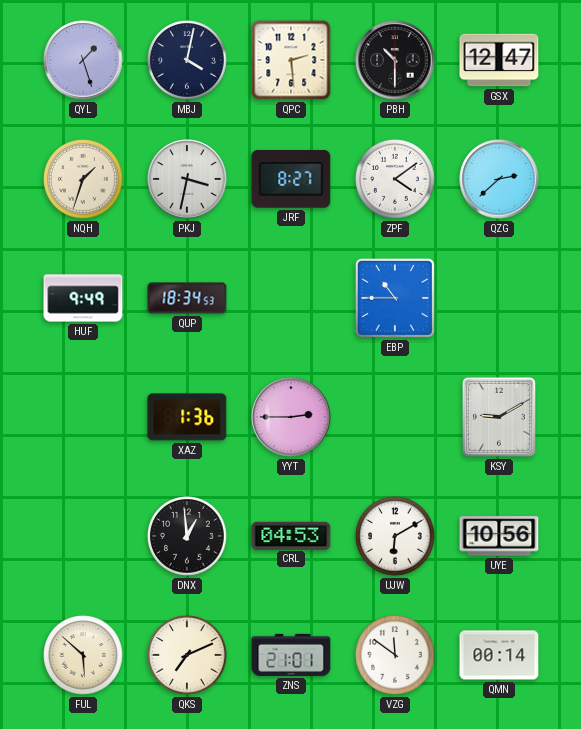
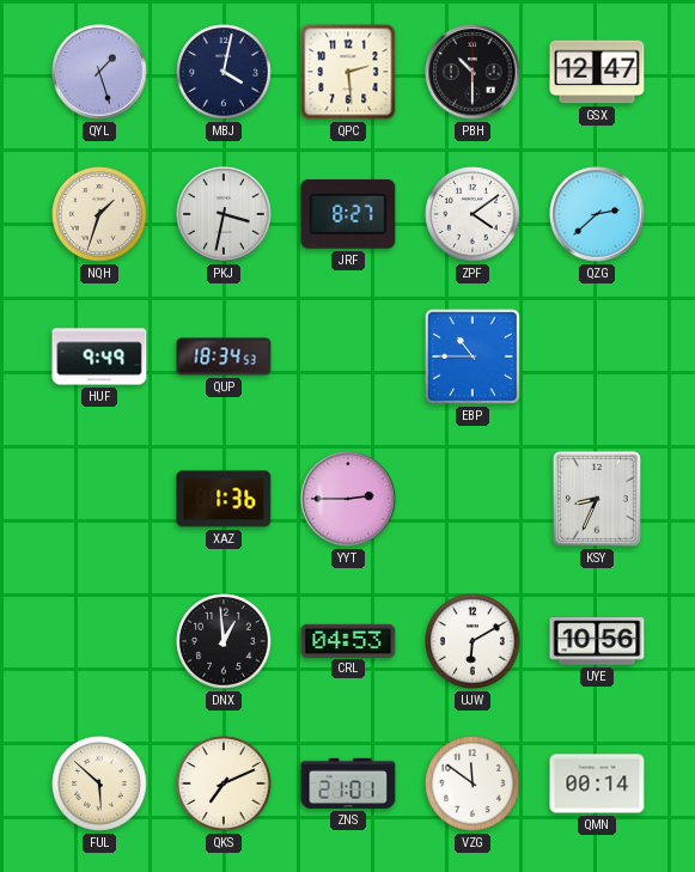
KSY: 9:10 -> 8:34 (597, 499)
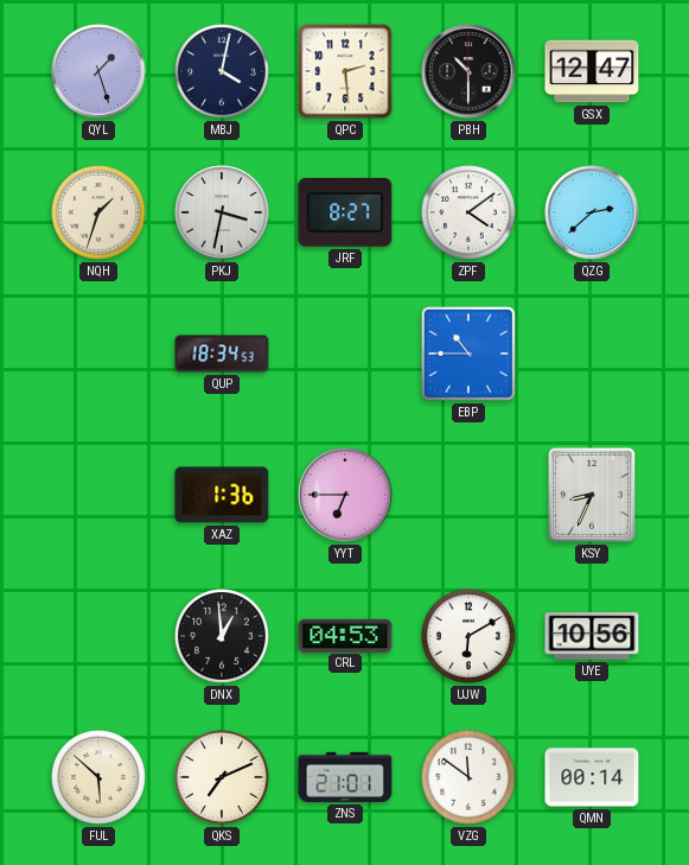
HUF: 9:49 -> none (99, 356)
YYT: 2:45 -> 6:45 (345, 495)
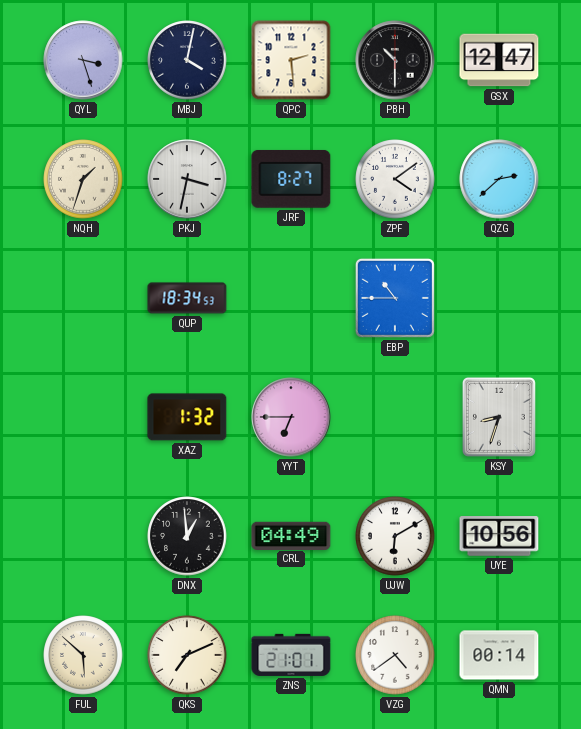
QYL: 1:27 -> 3:27 (83, 60)
XAZ: 1:36 -> 1:32 (187, 417)
KSY: 8:34 -> 8:33 (499, 417)
CRL: 04:53 -> 04:49 (291, 535)
VZG: 11:51 -> 4:39 (395, 655)
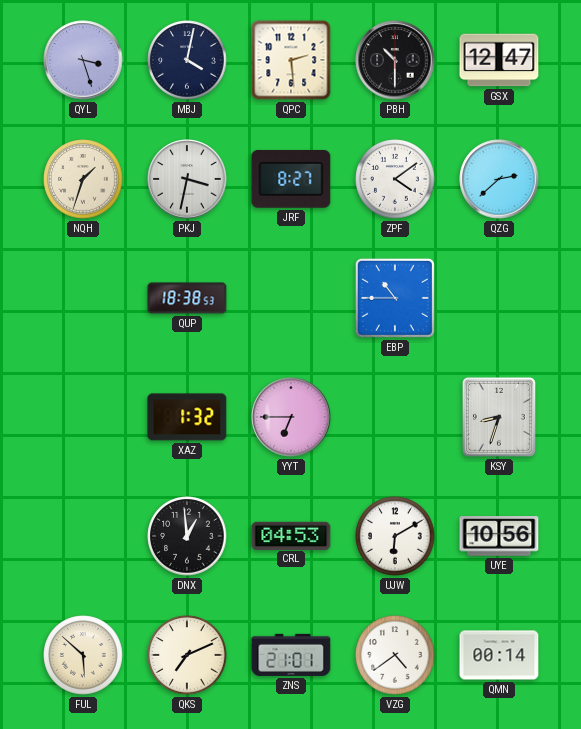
QUP: 18:34 -> 18:38 (187, 298)
CRL: 04:49 -> 04:53 (291, 535)
